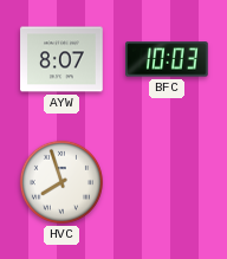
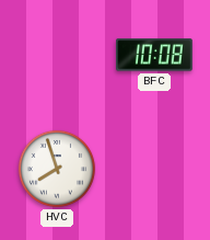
AYW: 8:07 -> none (61, 59)
BFC: 10:03 -> 10:08 (154, 55)
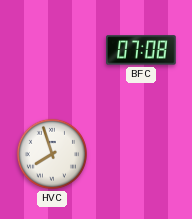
BFC: 10:08 -> 07:08 (141, 50)
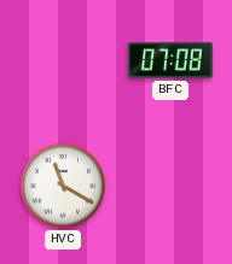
HVC: 7:57 -> 11:20 (63, 186)
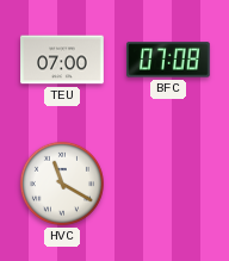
TEU: none -> 07:00 (62, 60)
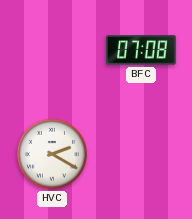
TEU: 07:00 -> none (62, 60)
HVC: 11:20 -> 2:20 (52, 154)
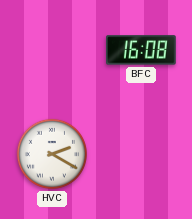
BFC: 07:08 -> 16:08 (141, 50)
